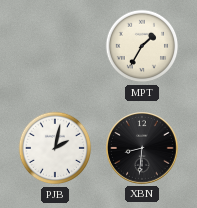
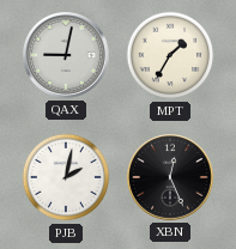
QAX: none -> 9:02 (67, 56)
XBN: 8:31 -> 12:26 (171, 178)
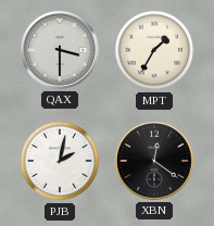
QAX: 9:02 -> 3:30 (61, 51)
XBN: 12:26 -> 12:21 (155, 162)
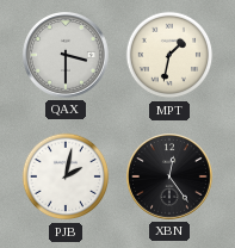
MPT: 1:35 -> 1:32 (169, 55)
XBN: 12:21 -> 12:24 (171, 178)
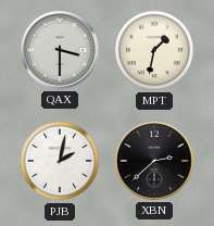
XBN: 12:24 -> 2:38 (155, 162)
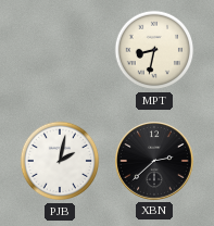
QAX: 3:30 -> none (61, 51)
MPT: 1:32 -> 8:32 (154, 50)
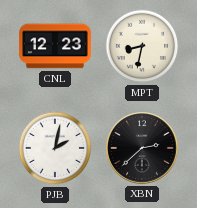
CNL: none -> 12:23 (55, 46)
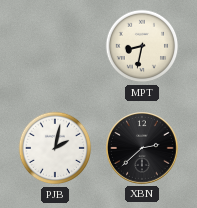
CNL: 12:23 -> none (55, 46)
